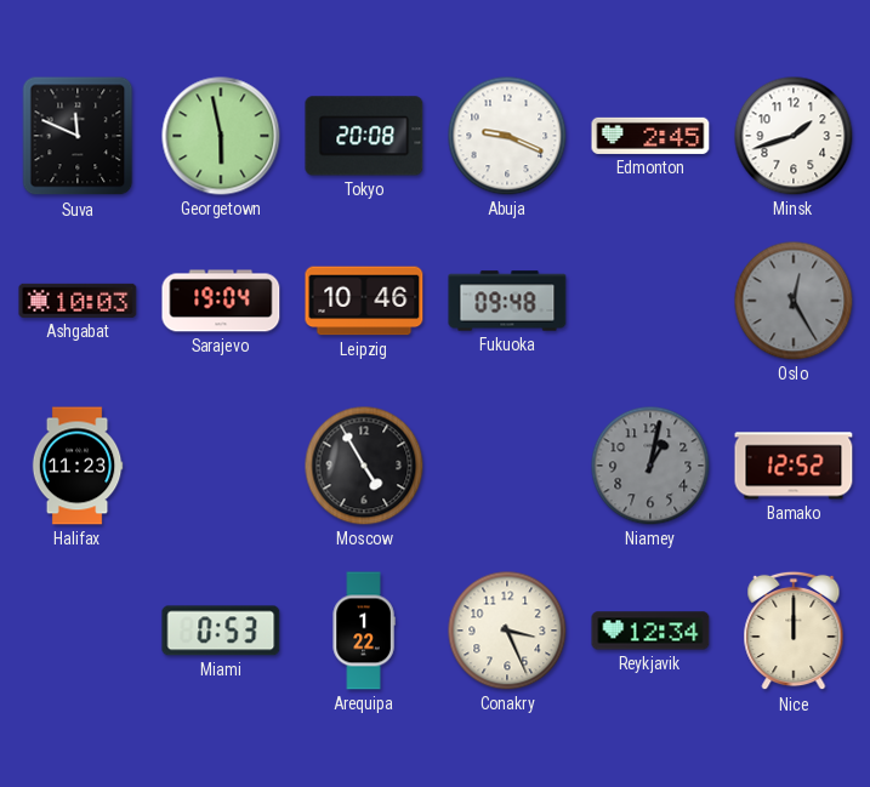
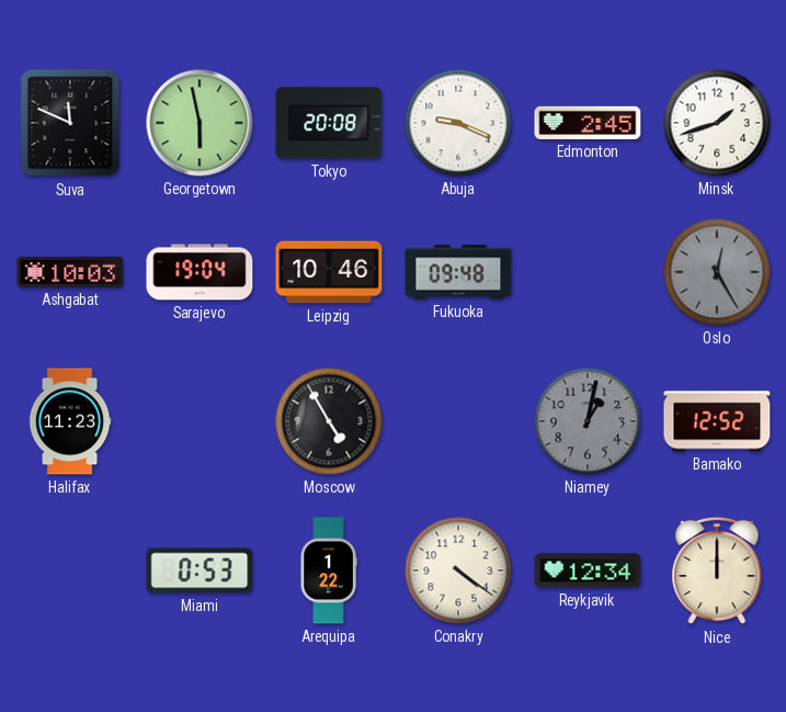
Conakry: 3:26 -> 4:21 (458, 570)
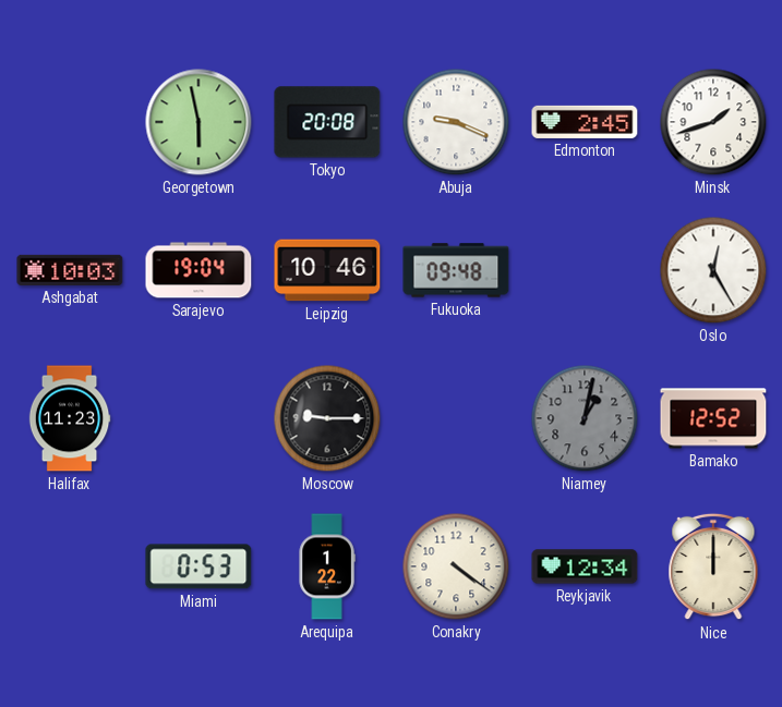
Suva: 11:49 -> none (70, 123)
Oslo dial: grey -> white (713, 270)
Moscow: 4:55 -> 9:15 (327, 418)
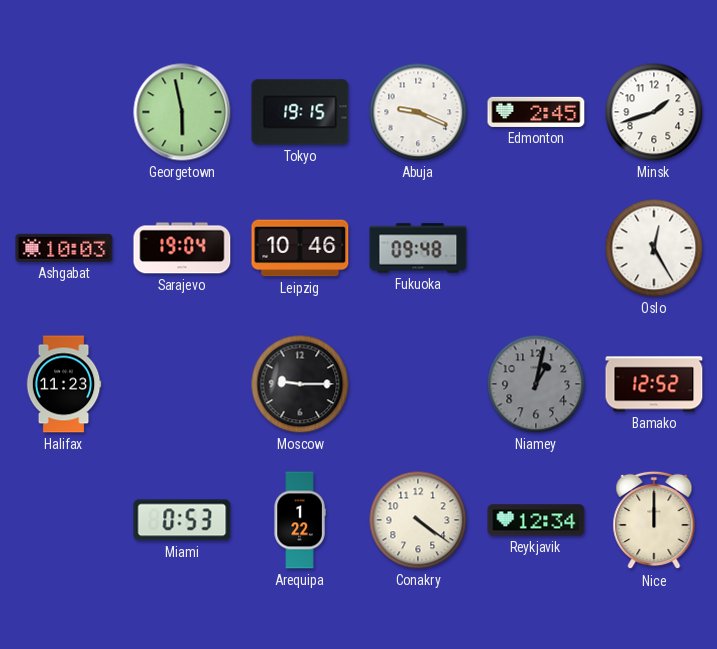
Tokyo: 20:08 -> 19:15 (300, 112)
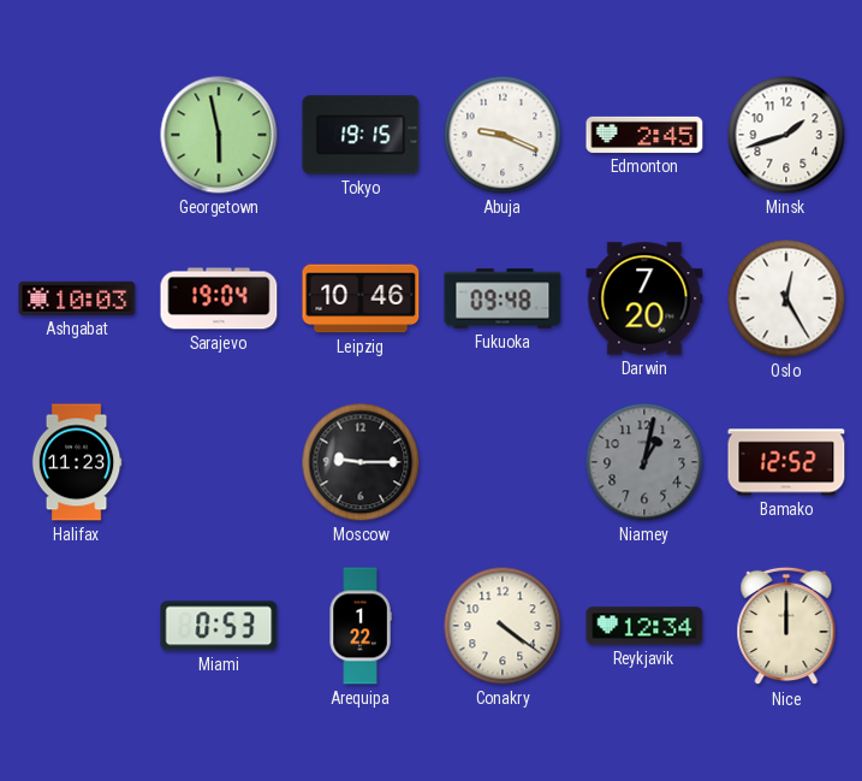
Darwin: none -> 7:20 (644, 298)
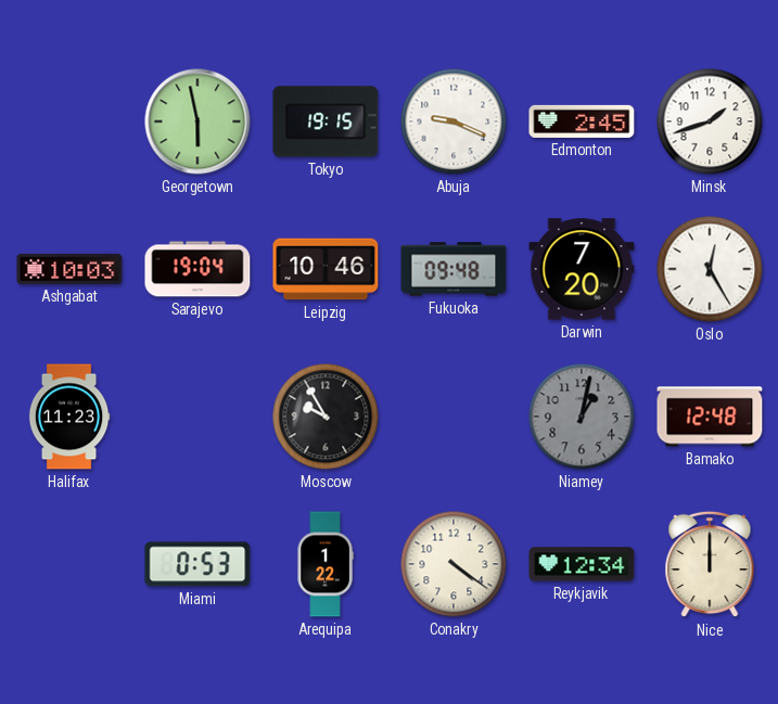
Moscow: 9:15 -> 9:55 (326, 417)
Bamako: 12:52 -> 12:48 (710, 417)
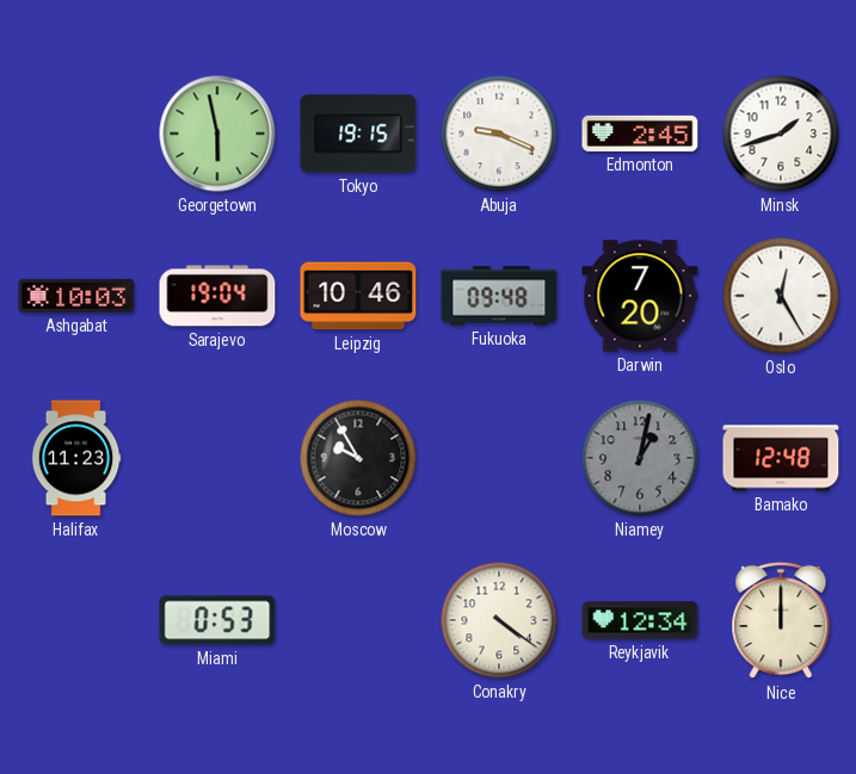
Arequipa: 1:22 -> none (326, 564)
